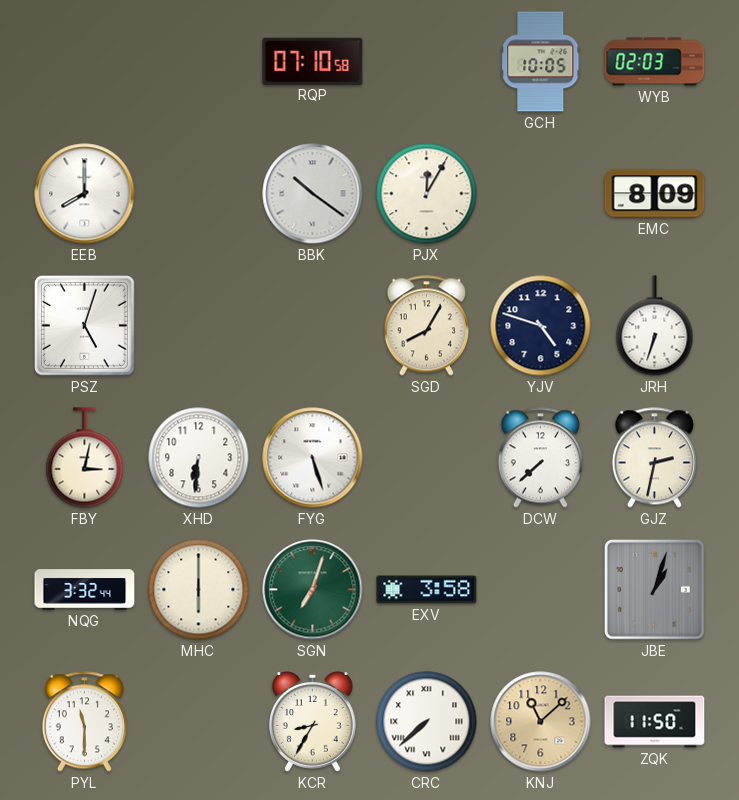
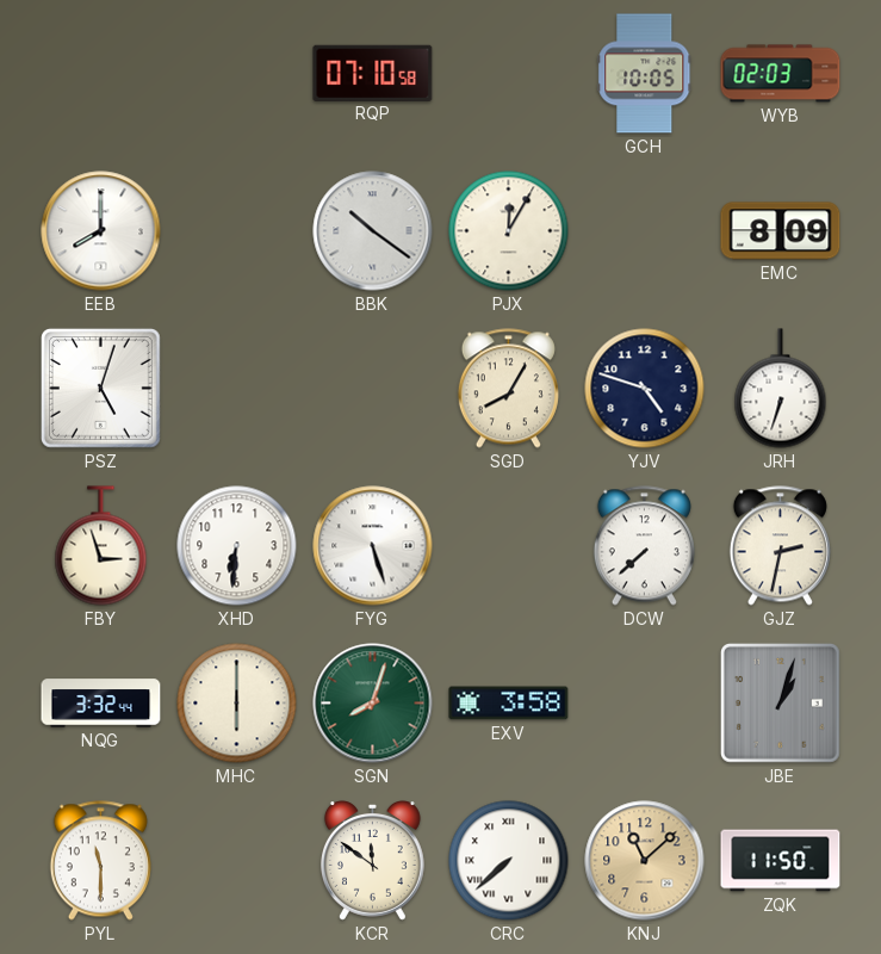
FBY: 3:02 -> 2:57 (101, 546)
SGN: 7:03 -> 8:03 (373, 704)
KCR: 8:35 -> 11:51 (372, 861)
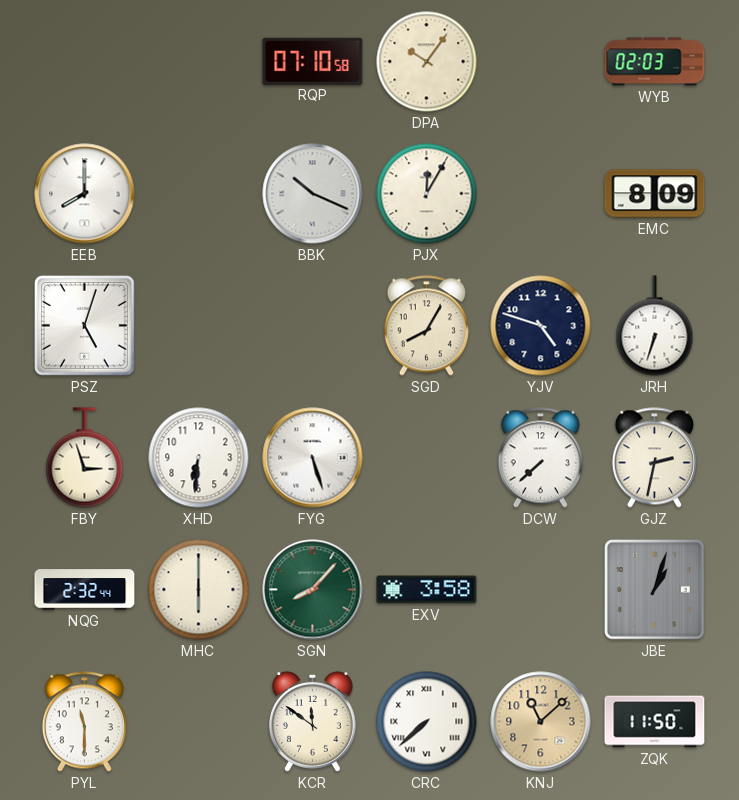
DPA: none -> 10:06 (427, 62)
GCH: 10:05 -> none (645, 74)
BBK: 10:21 -> 10:19 (313, 194)
NQG: 3:32 -> 2:32 (85, 590)
SGN: 8:03 -> 8:07 (313, 590)
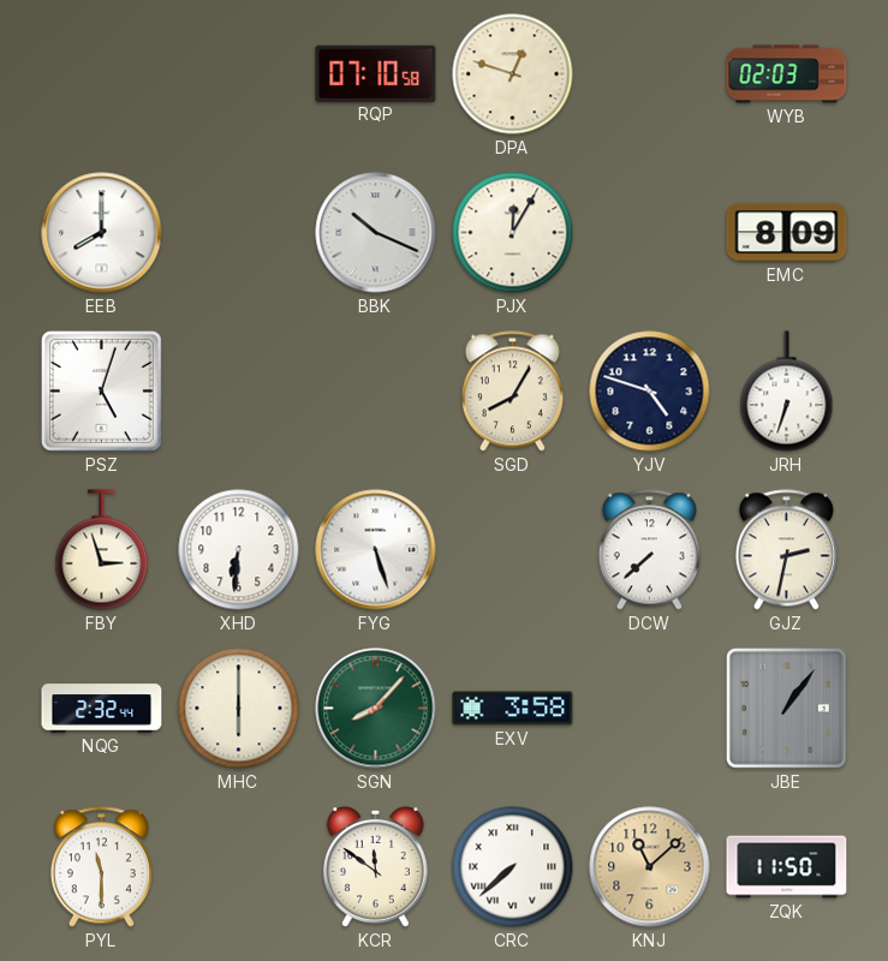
DPA: 10:06 -> 12:48 (513, 74)
JBE: 1:03 -> 1:06 (787, 709)
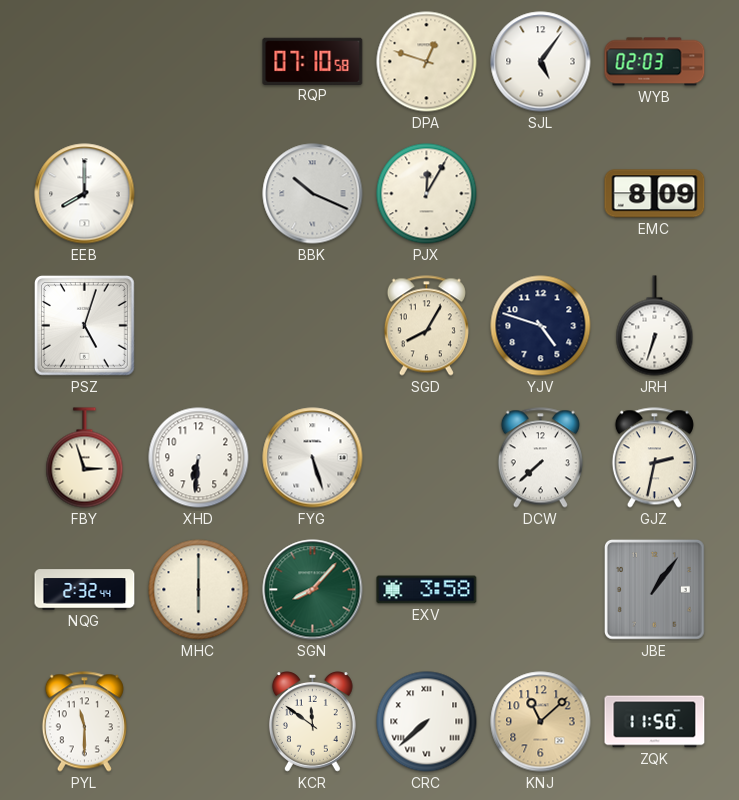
SJL: none -> 5:06 (541, 62)
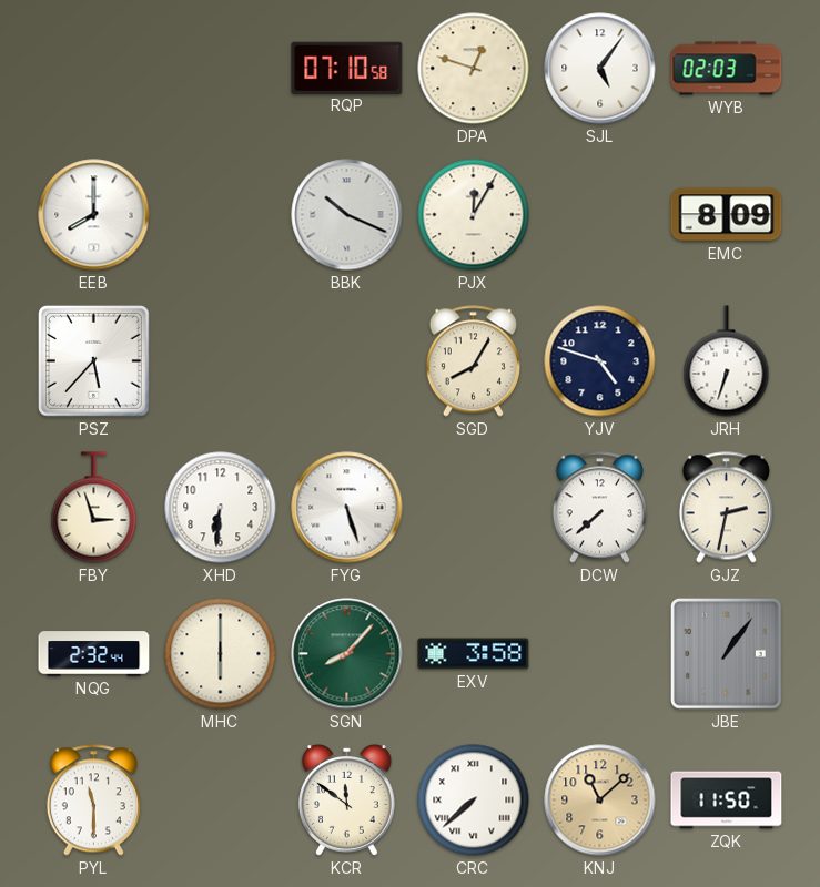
PSZ: 5:03 -> 5:37 (94, 361)
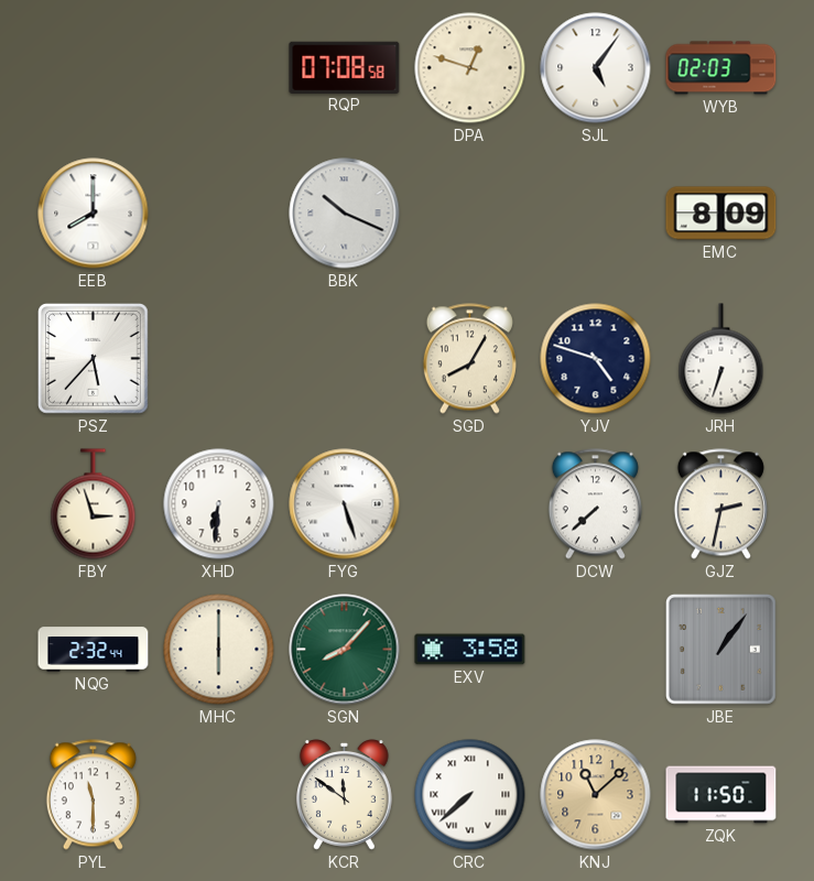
RQP: 07:10 -> 07:08 (345, 67)
PJX: 12:05 -> none (474, 215)
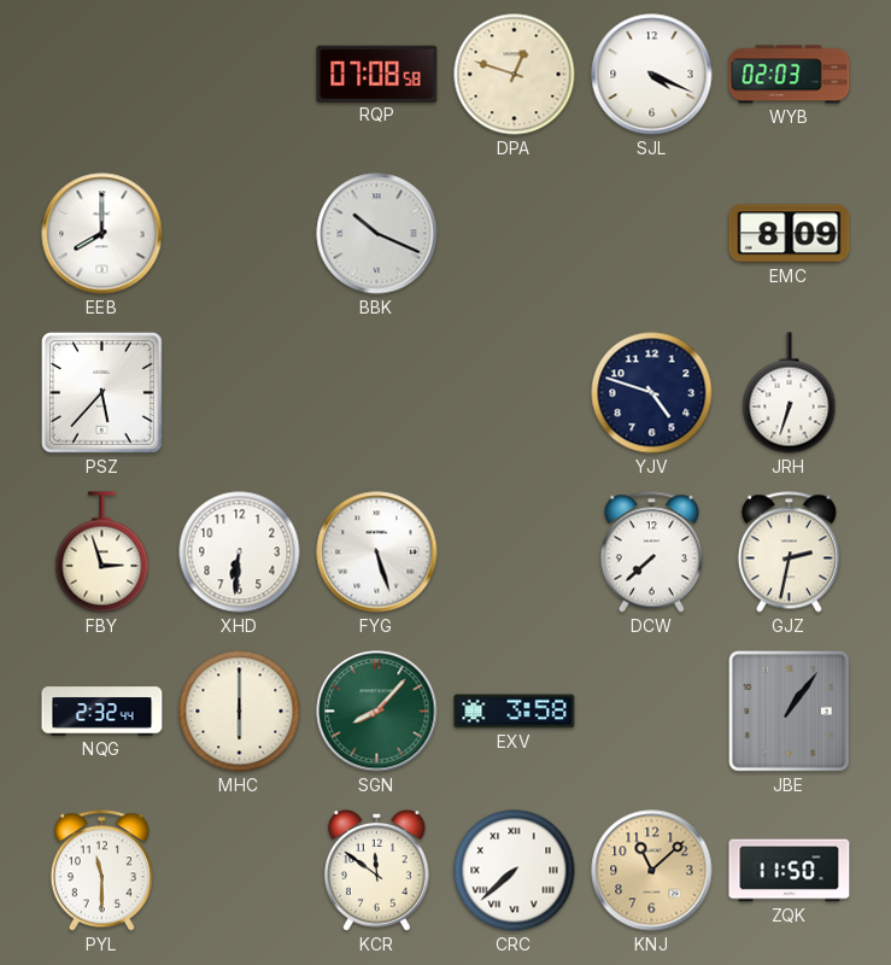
SJL: 5:06 -> 4:19 (652, 75)
SGD: 8:05 -> none (469, 359)
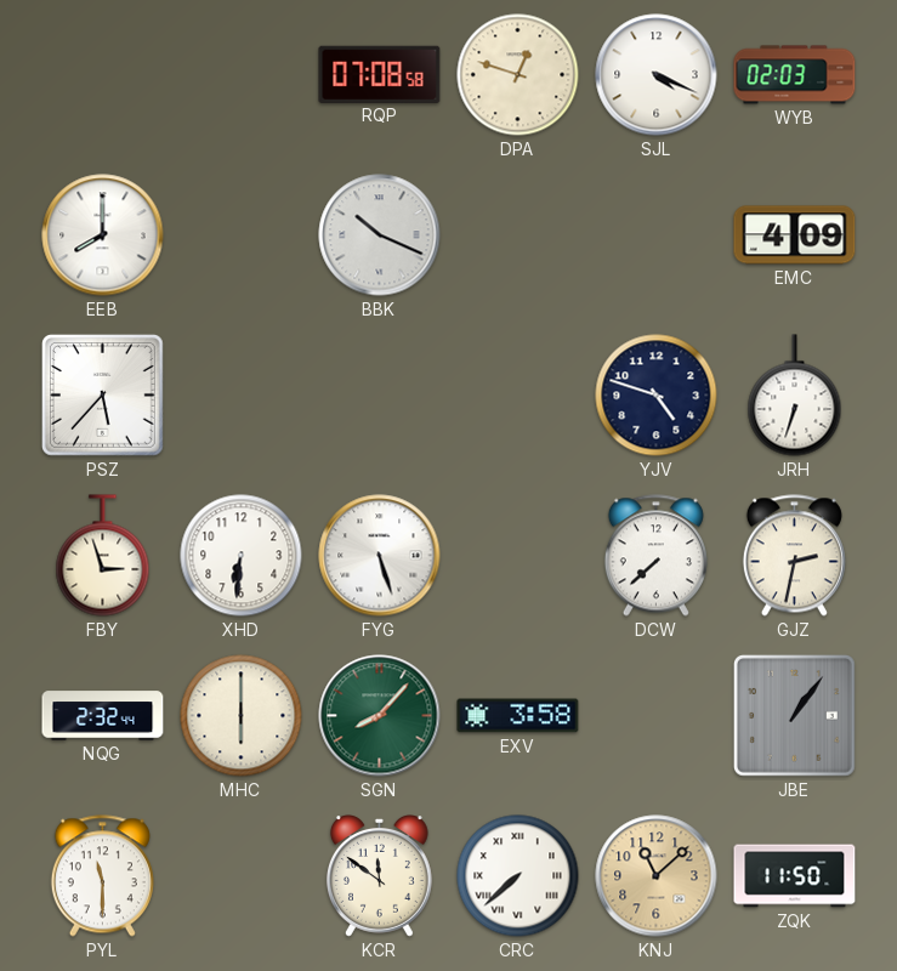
EMC: 8:09 -> 4:09 (795, 235)
